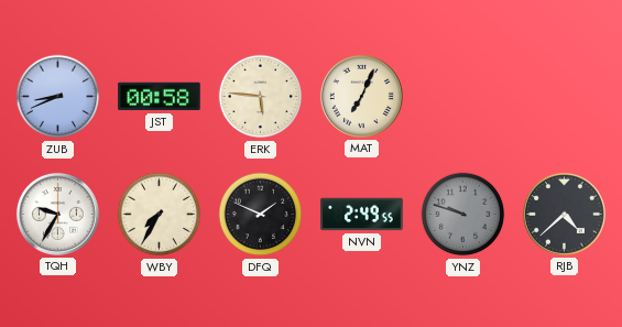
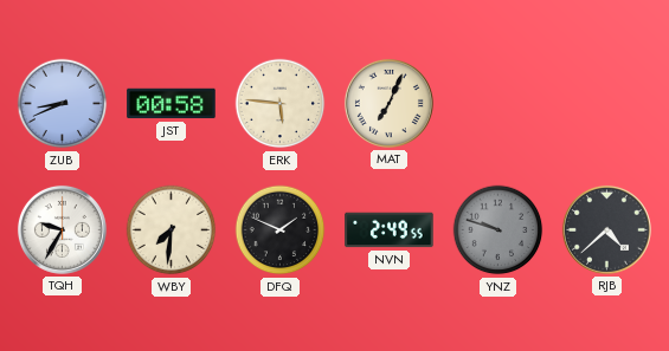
WBY: 7:35 -> 7:31 (172, 230)
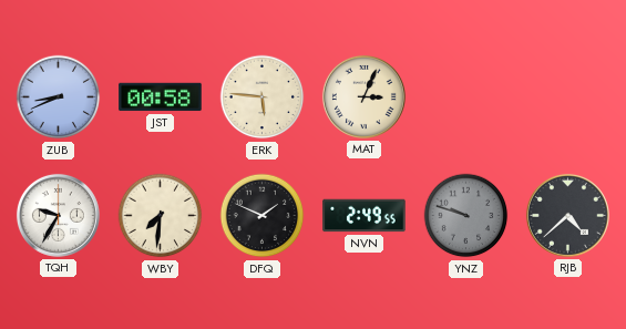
MAT: 7:04 -> 3:04 (363, 96)
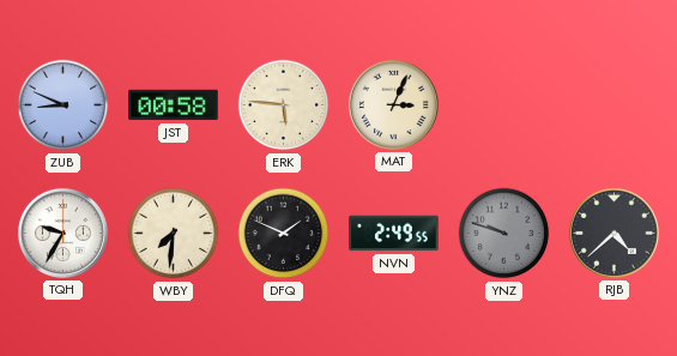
ZUB: 8:41 -> 8:49 (64, 105)
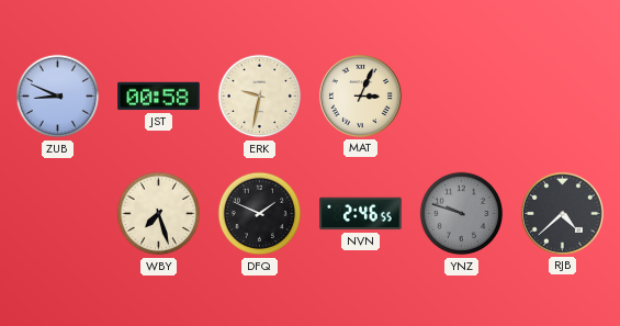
ERK: 5:46 -> 9:32 (260, 97)
TQH: 9:35 -> none (62, 233)
WBY: 7:31 -> 7:27 (159, 214)
NVN: 2:49 -> 2:46 (361, 214)
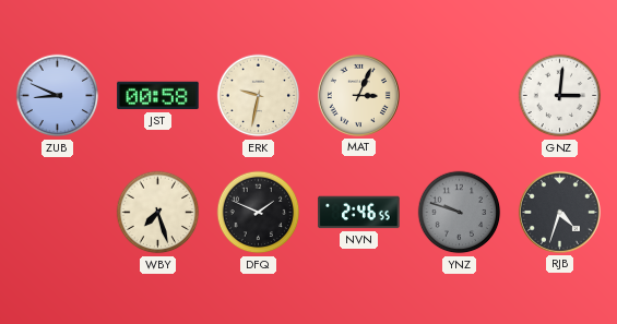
GNZ: none -> 3:01 (560, 96)
RJB: 4:38 -> 4:33 (559, 212)
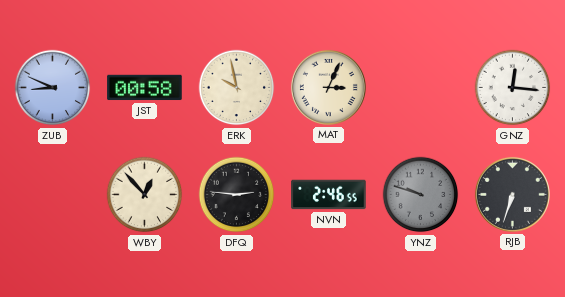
ERK: 9:32 -> 9:58 (237, 88)
GNZ: 3:01 -> 12:16 (513, 88)
WBY: 7:27 -> 12:53 (145, 195)
DFQ: 1:49 -> 2:46 (237, 195)
RJB: 4:33 -> 6:33 (512, 194)
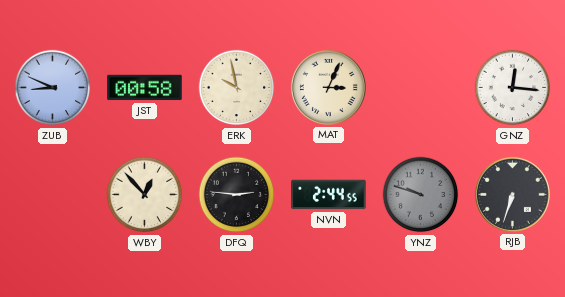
NVN: 2:46 -> 2:44 (329, 195)
